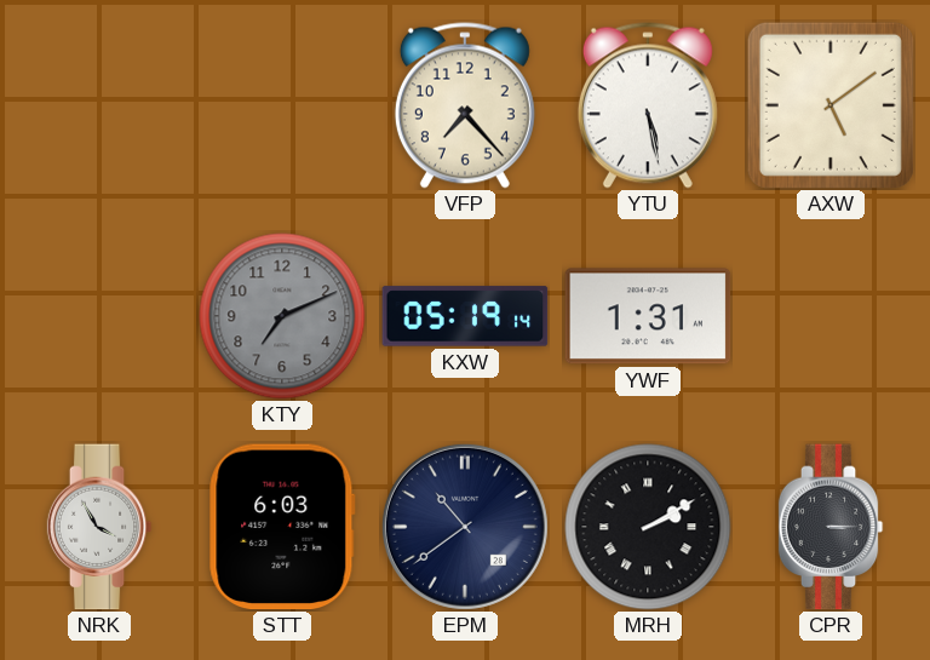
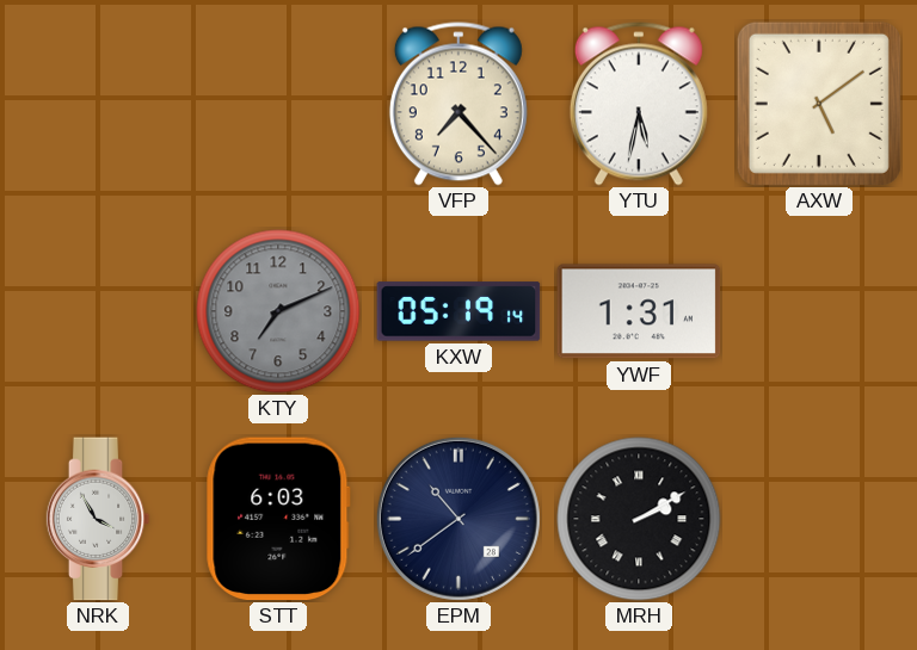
YTU: 5:28 -> 5:32 (639, 104)
CPR: 3:15 -> none (831, 527)
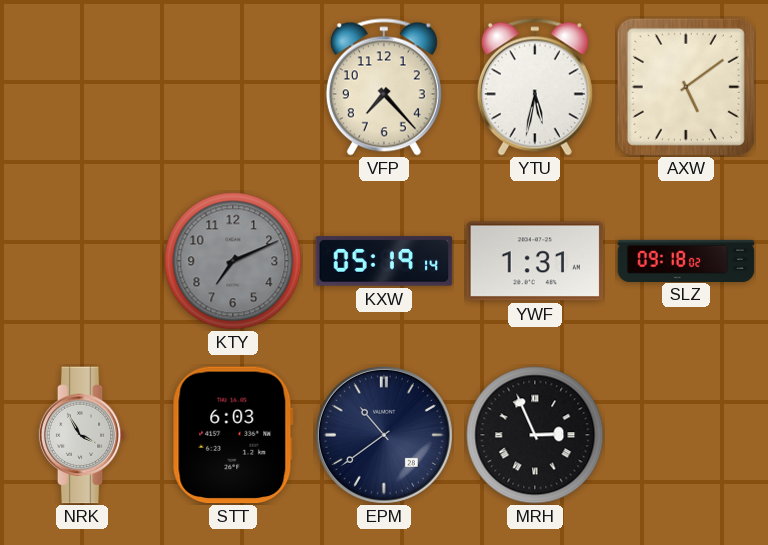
SLZ: none -> 09:18 (686, 260)
MRH: 2:10 -> 2:56 (535, 435)
